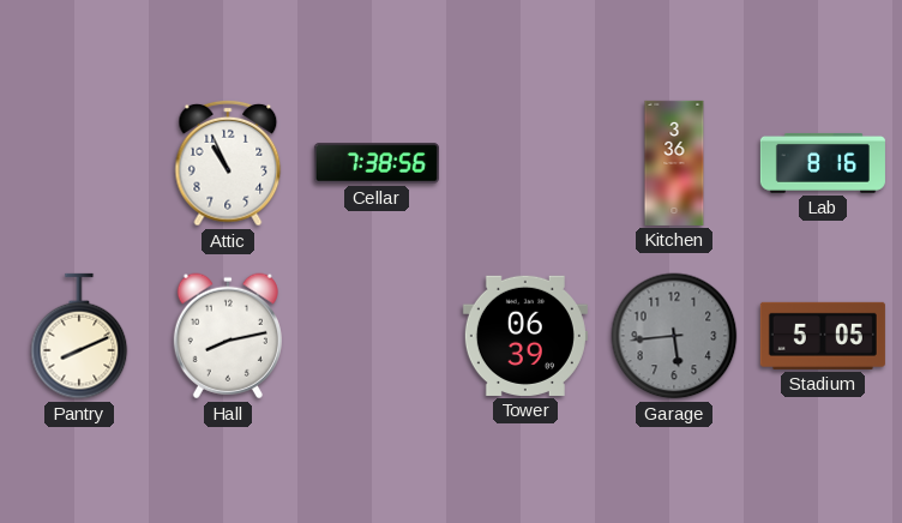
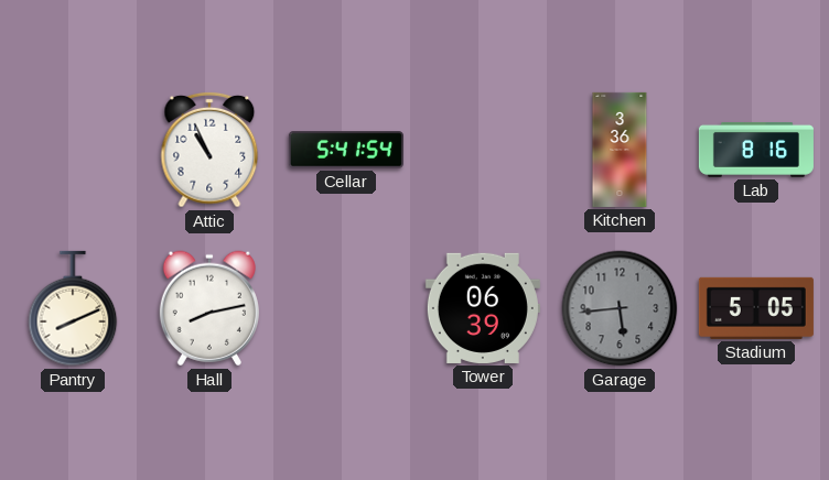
Cellar: 7:38 -> 5:41 (346, 150)
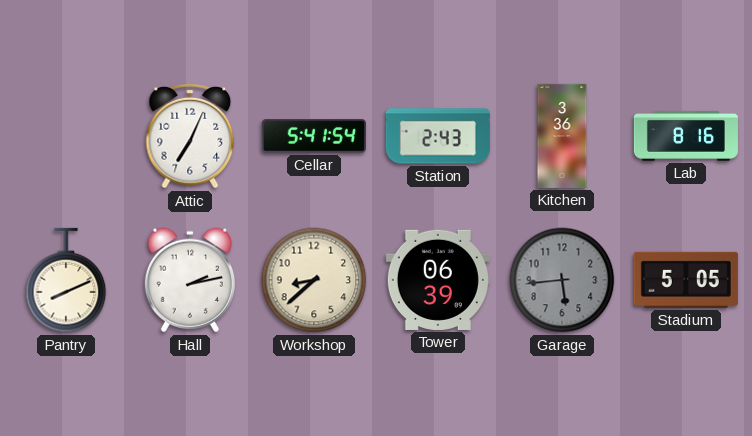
Attic: 10:56 -> 7:04 (190, 136)
Station: none -> 2:43 (438, 136)
Hall: 8:13 -> 2:13 (190, 280)
Workshop: none -> 8:38 (314, 280)
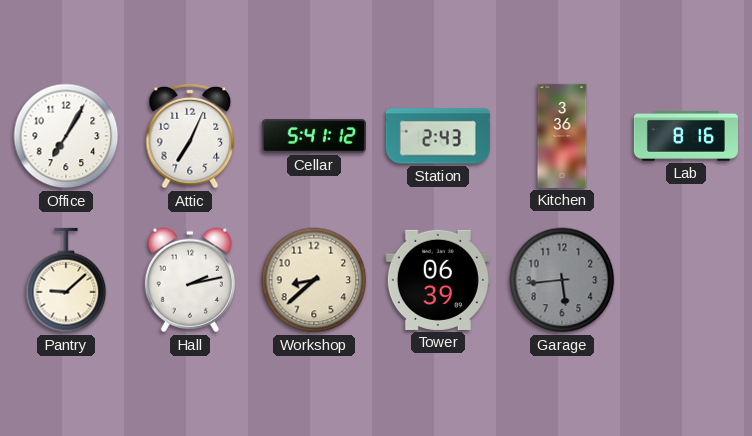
Office: none -> 7:05 (66, 136)
Cellar: 5:41:54 -> 5:41:12 (314, 136)
Pantry: 8:11 -> 9:08 (66, 280)
Stadium: 5:05 -> none (686, 280)
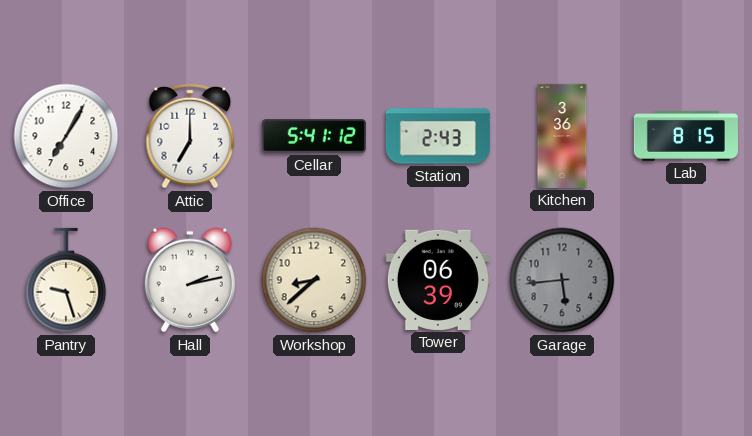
Attic: 7:04 -> 7:00 (190, 136)
Lab: 8:16 -> 8:15 (686, 136)
Pantry: 9:08 -> 9:27 (66, 280)
